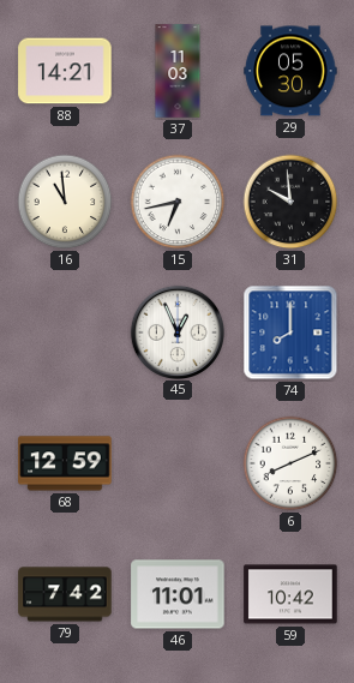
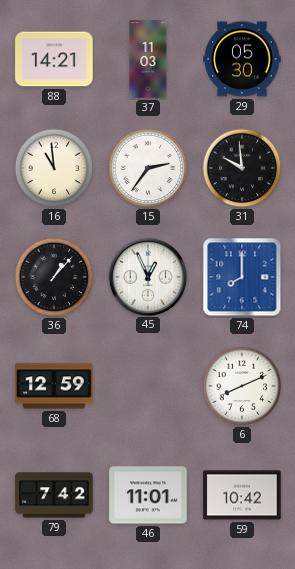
15: 6:43 -> 2:36 (148, 168)
36: none -> 1:07 (54, 277)
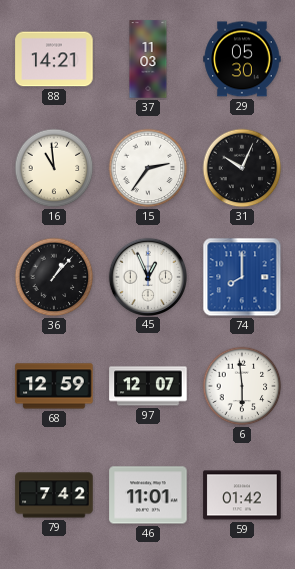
31: 9:59 -> 10:04 (242, 168)
97: none -> 12:07 (148, 386)
6: 8:11 -> 5:59 (242, 386)
59: 10:42 -> 01:42 (242, 495)
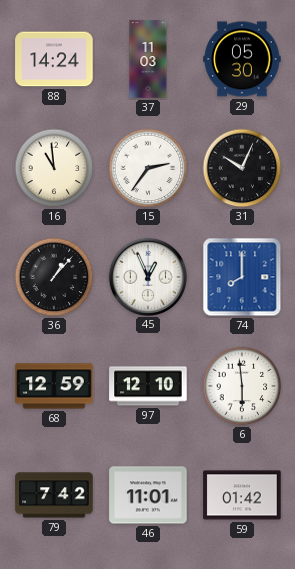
88: 14:21 -> 14:24 (54, 59)
97: 12:07 -> 12:10 (148, 386)
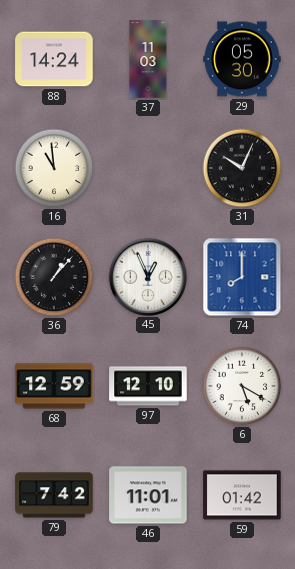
15: 2:36 -> none (148, 168)
6: 5:59 -> 5:20 (242, 386)
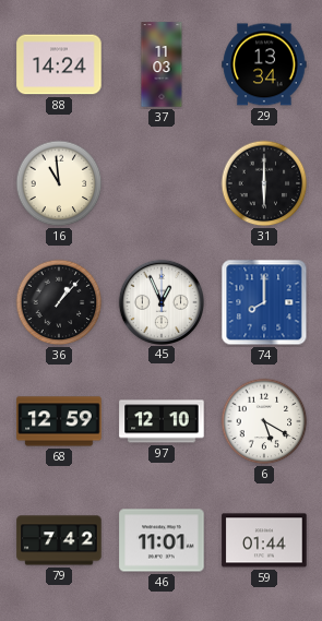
29: 05:30 -> 13:34 (264, 64)
31: 10:04 -> 6:00 (264, 183)
59: 01:42 -> 01:44 (264, 540)
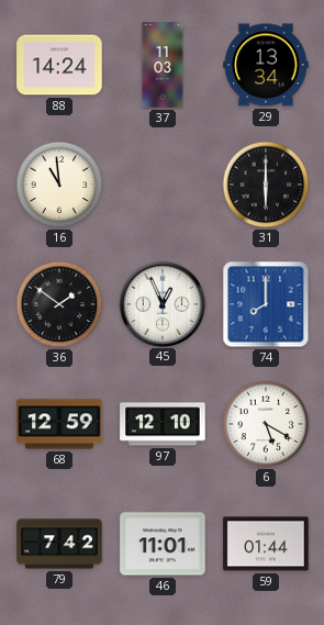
36: 1:07 -> 1:51 (59, 304)
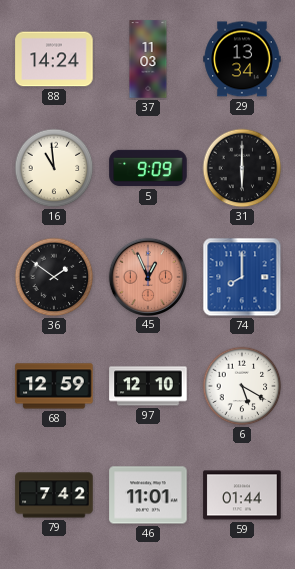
5: none -> 9:09 (148, 168)
45 dial: white -> salmon (147, 276)
